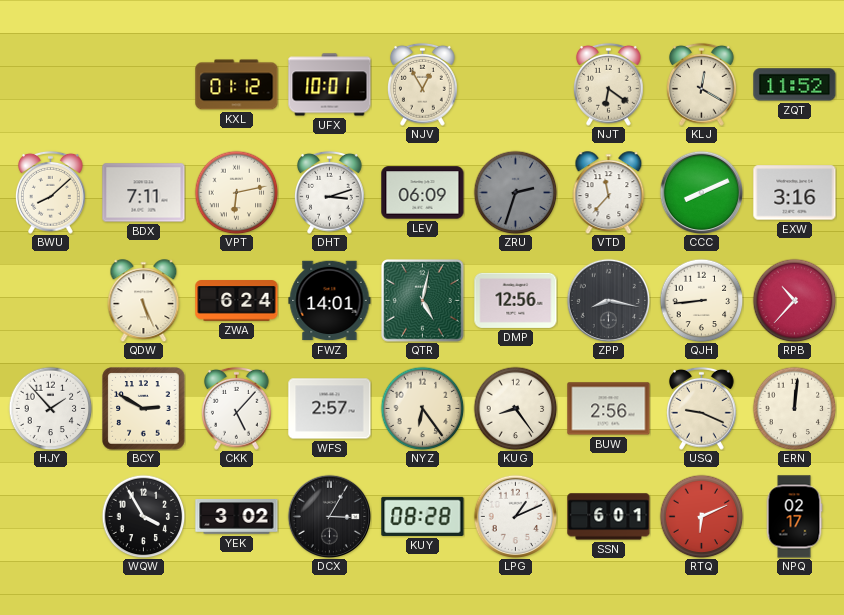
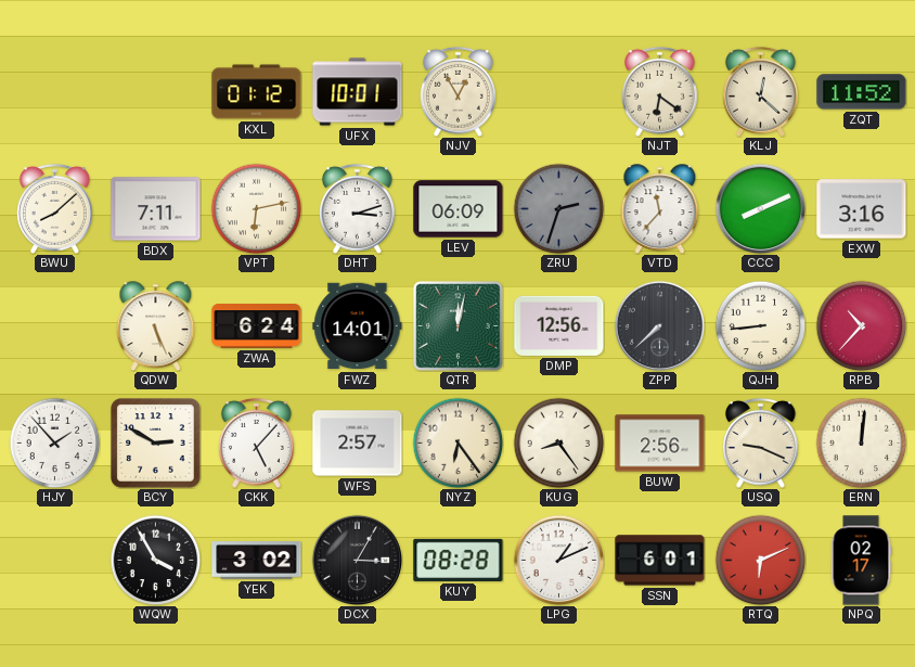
KLJ: 12:20 -> 12:22 (761, 91)
QTR: 5:02 -> 12:02 (459, 326)
ZPP: 8:17 -> 7:38 (659, 325)
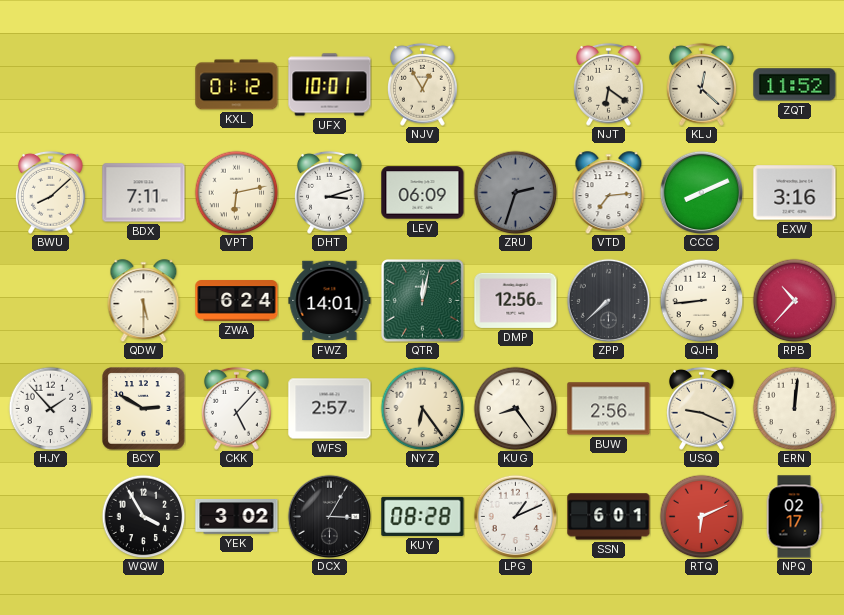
VTD: 11:37 -> 7:14 (609, 192)
QDW: 5:26 -> 5:30 (144, 300)
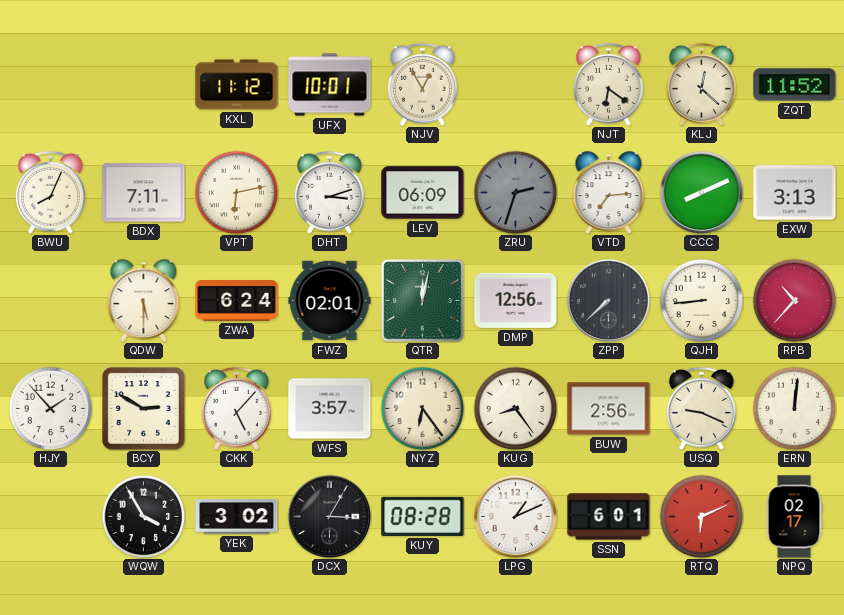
KXL: 01:12 -> 11:12 (237, 85)
BWU: 8:08 -> 8:04 (51, 192)
EXW: 3:16 -> 3:13 (795, 193)
FWZ: 14:01 -> 02:01 (330, 301)
WFS: 2:57 -> 3:57 (330, 409)
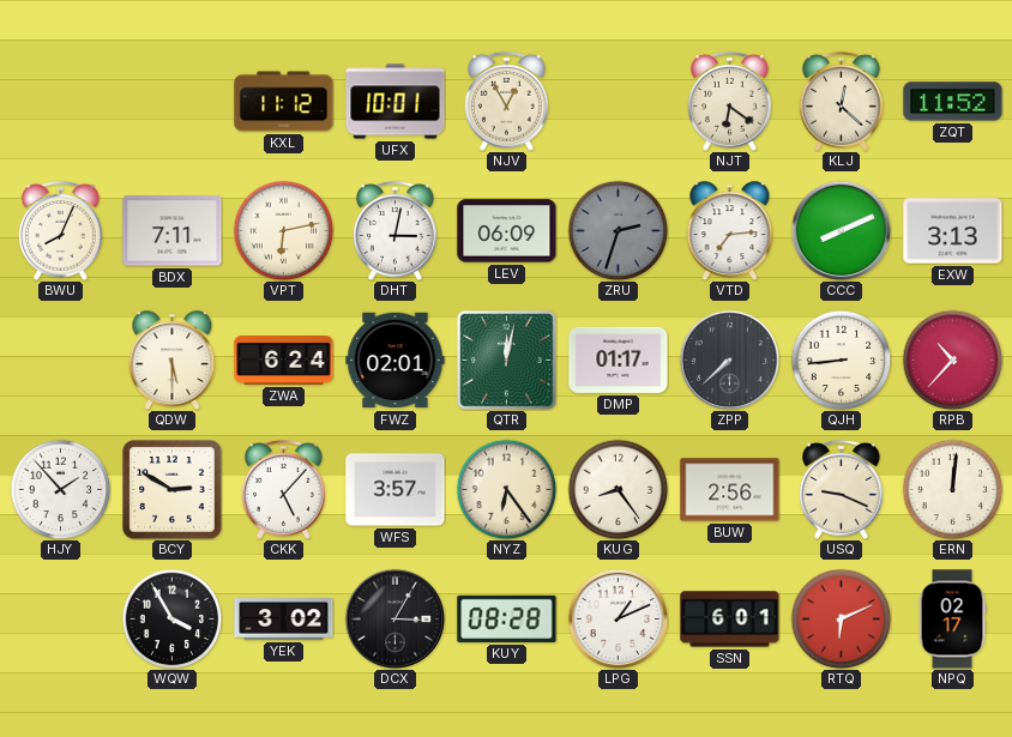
DHT: 3:12 -> 3:02 (396, 230)
DMP: 12:56 -> 01:17 (619, 360)
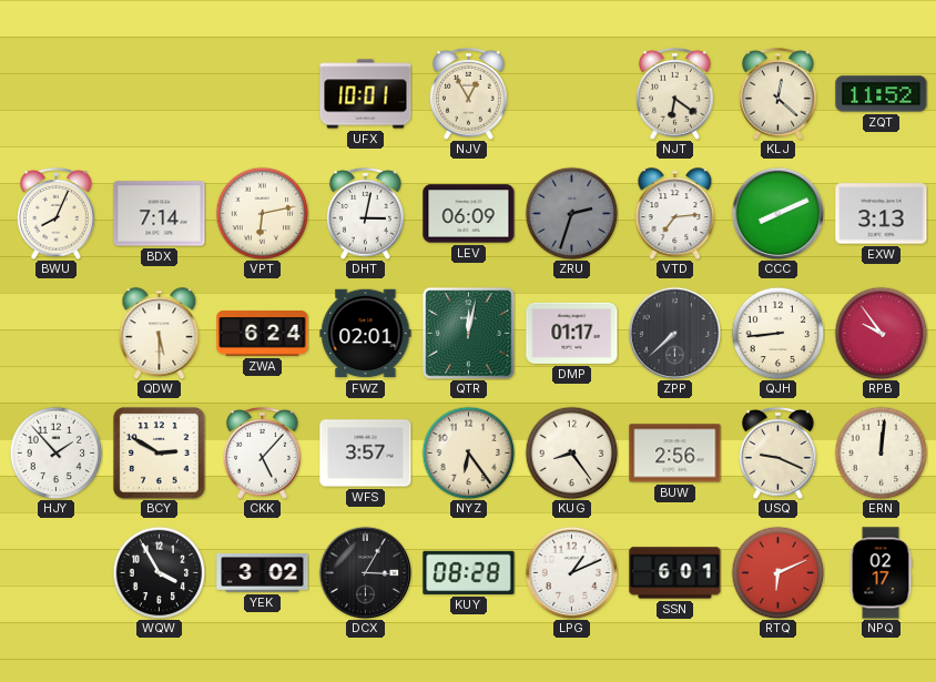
KXL: 11:12 -> none (284, 102)
BDX: 7:11 -> 7:14 (160, 214)
RPB: 10:37 -> 9:54 (881, 333)
